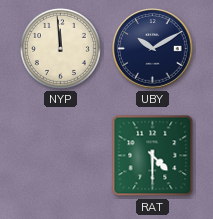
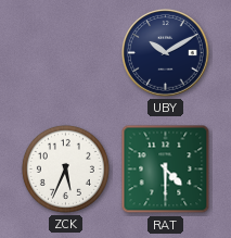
NYP: 11:59 -> none (60, 48)
ZCK: none -> 5:34 (65, 168)
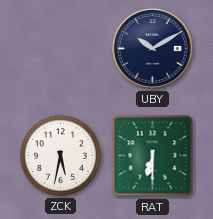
ZCK: 5:34 -> 5:32 (60, 155)
RAT: 4:30 -> 6:30 (153, 156)
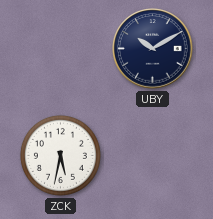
RAT: 6:30 -> none (153, 156)
